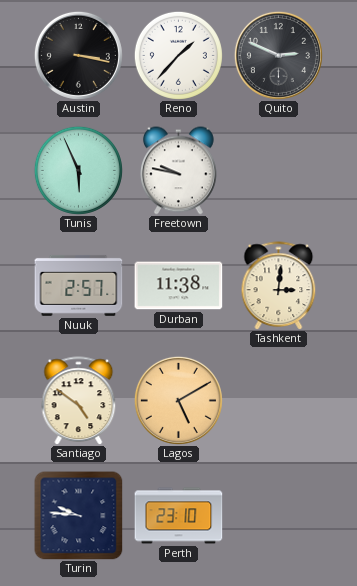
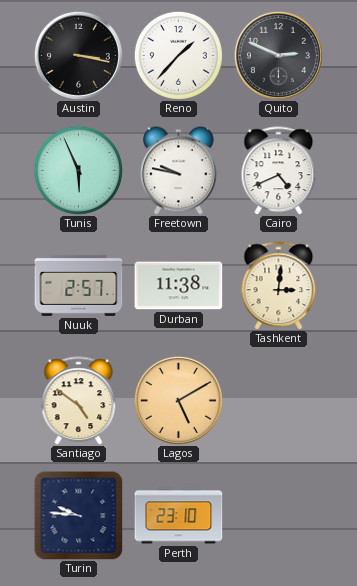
Cairo: none -> 4:41 (279, 171)
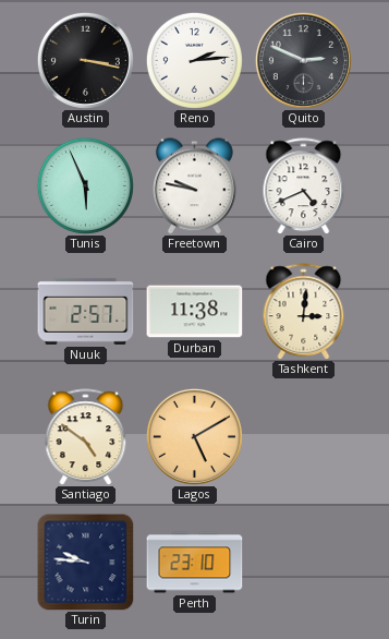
Reno: 1:37 -> 2:14 (194, 60)
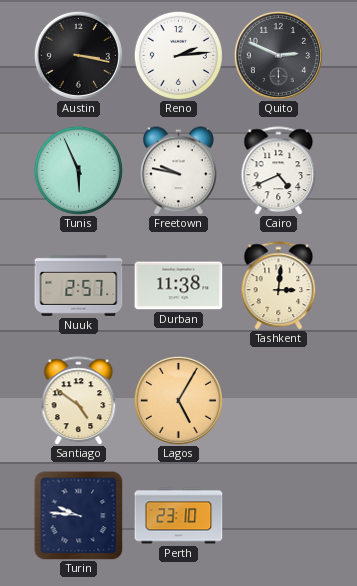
Lagos: 5:10 -> 5:05 (178, 400)
